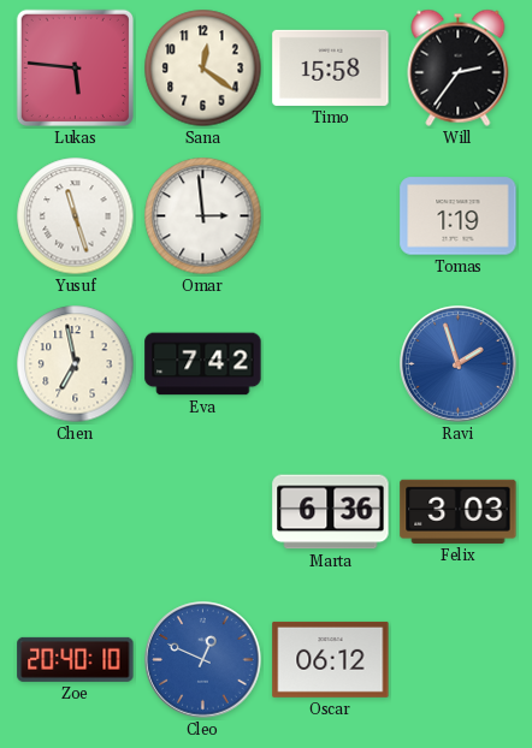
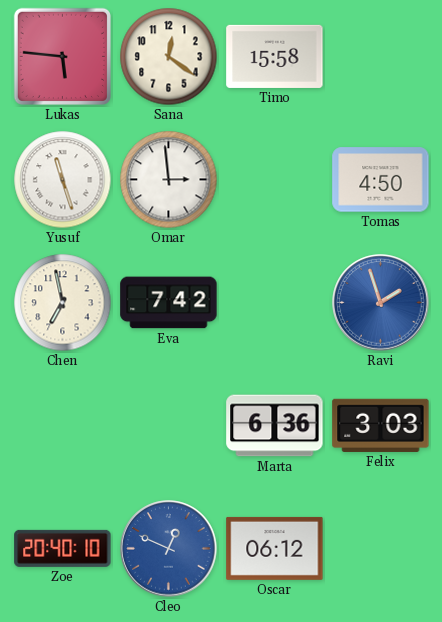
Will: 2:36 -> none (459, 67)
Tomas: 1:19 -> 4:50 (381, 180)
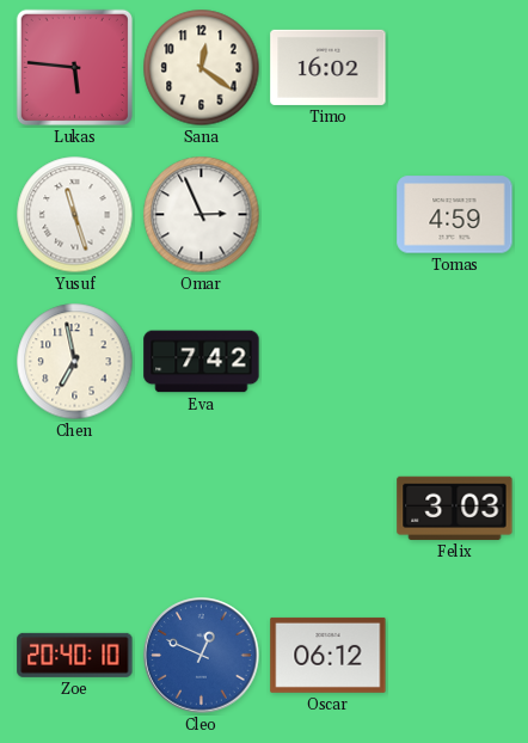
Timo: 15:58 -> 16:02 (329, 67)
Omar: 2:59 -> 2:56 (202, 215)
Tomas: 4:50 -> 4:59 (455, 215)
Ravi: 1:57 -> none (381, 303)
Marta: 6:36 -> none (275, 426)
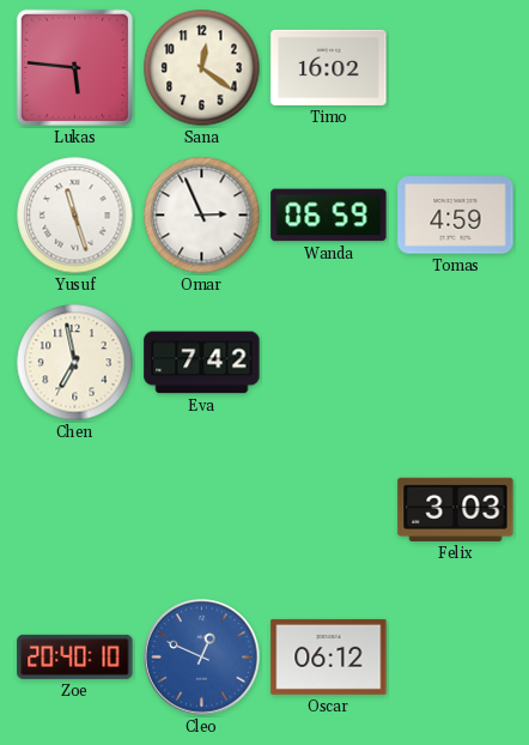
Wanda: none -> 06:59 (329, 216)
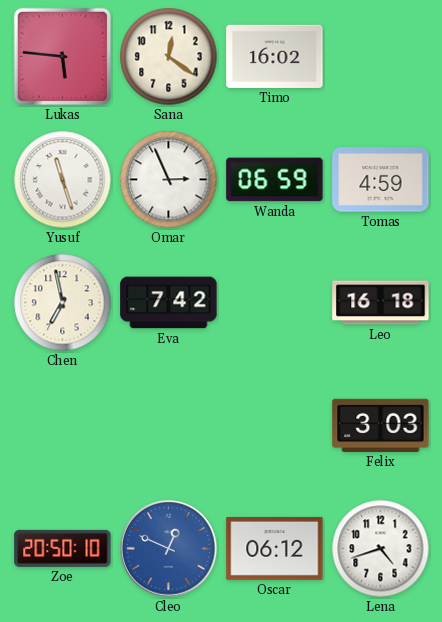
Leo: none -> 16:18 (381, 303)
Zoe: 20:40 -> 20:50 (63, 548)
Lena: none -> 4:42 (381, 549)
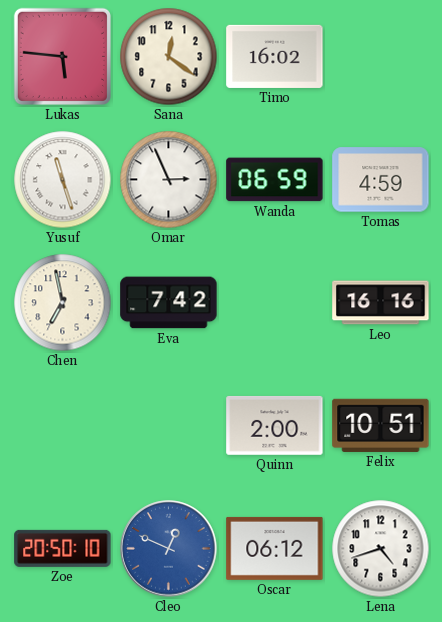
Leo: 16:18 -> 16:16 (381, 303)
Quinn: none -> 2:00 (275, 425)
Felix: 3:03 -> 10:51 (381, 425)
